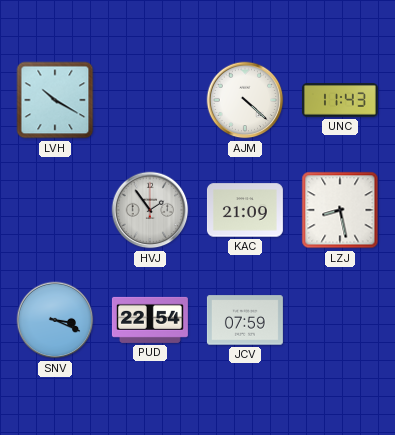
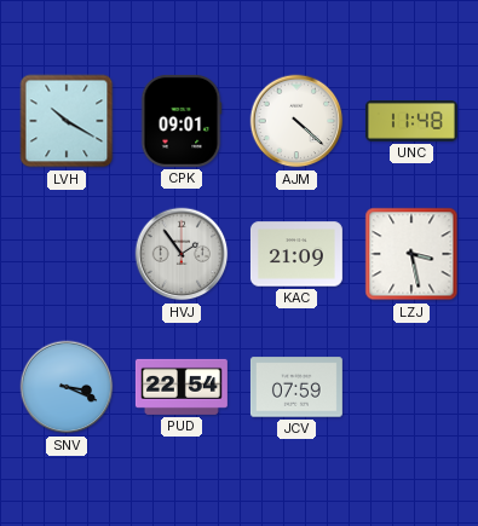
CPK: none -> 09:01 (182, 121)
UNC: 11:43 -> 11:48 (411, 121)
LZJ: 8:28 -> 3:28 (411, 254)
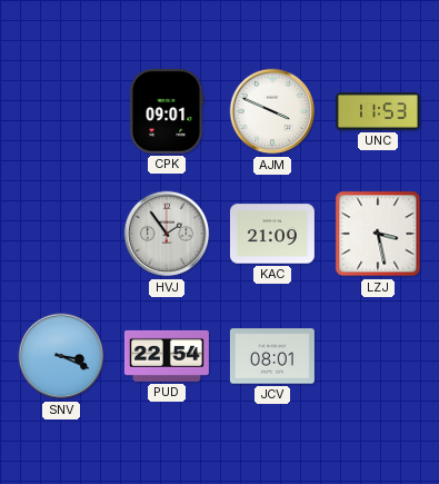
LVH: 10:20 -> none (67, 121)
AJM: 4:22 -> 3:49 (272, 111)
UNC: 11:48 -> 11:53 (378, 111)
JCV: 07:59 -> 08:01 (272, 356)
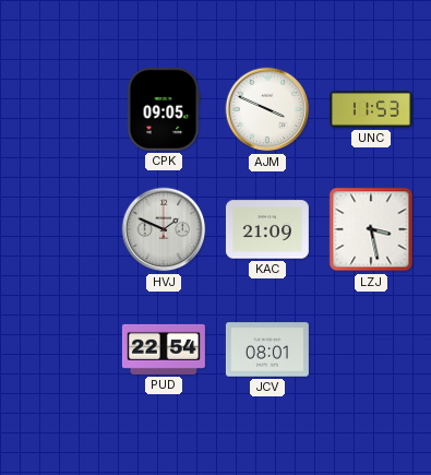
CPK: 09:01 -> 09:05 (164, 109)
HVJ: 1:54 -> 1:49 (164, 229)
SNV: 3:19 -> none (61, 356)
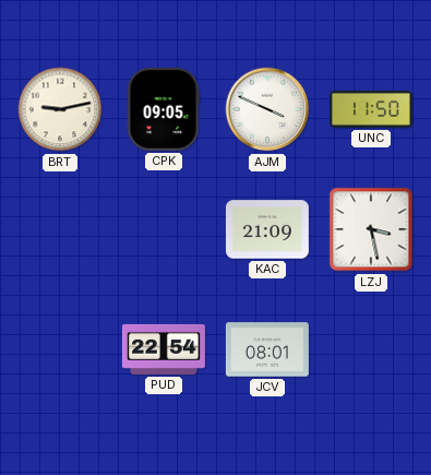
BRT: none -> 9:13 (60, 109)
UNC: 11:53 -> 11:50 (371, 109)
HVJ: 1:49 -> none (164, 229)
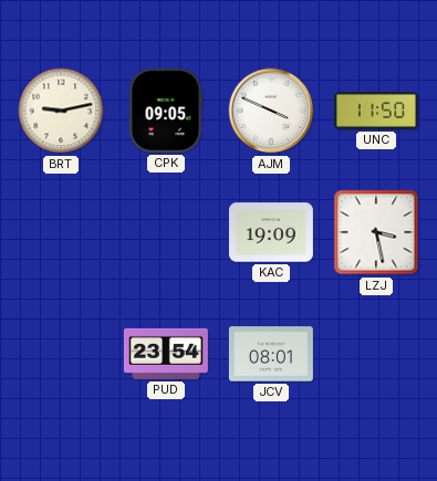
KAC: 21:09 -> 19:09 (271, 232)
PUD: 22:54 -> 23:54 (166, 354)
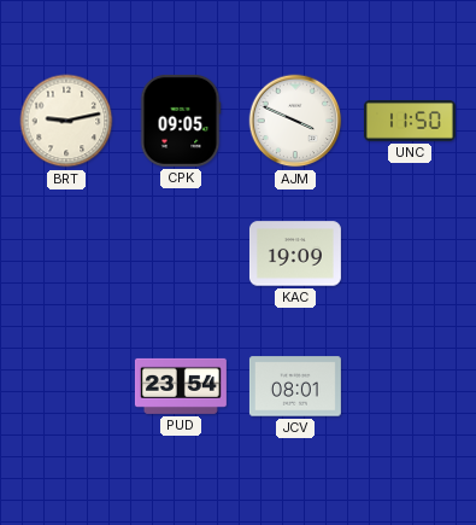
LZJ: 3:28 -> none (376, 232)
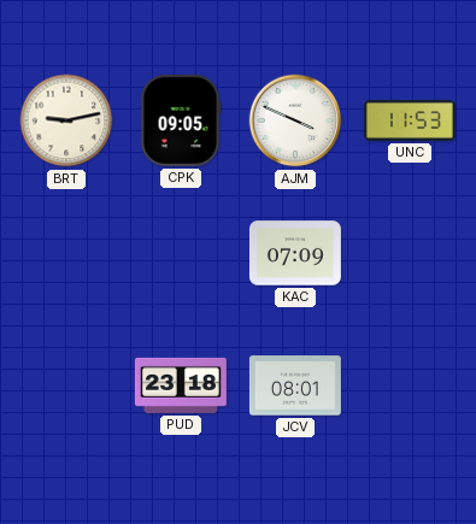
UNC: 11:50 -> 11:53 (410, 120)
KAC: 19:09 -> 07:09 (295, 253)
PUD: 23:54 -> 23:18 (181, 385)
